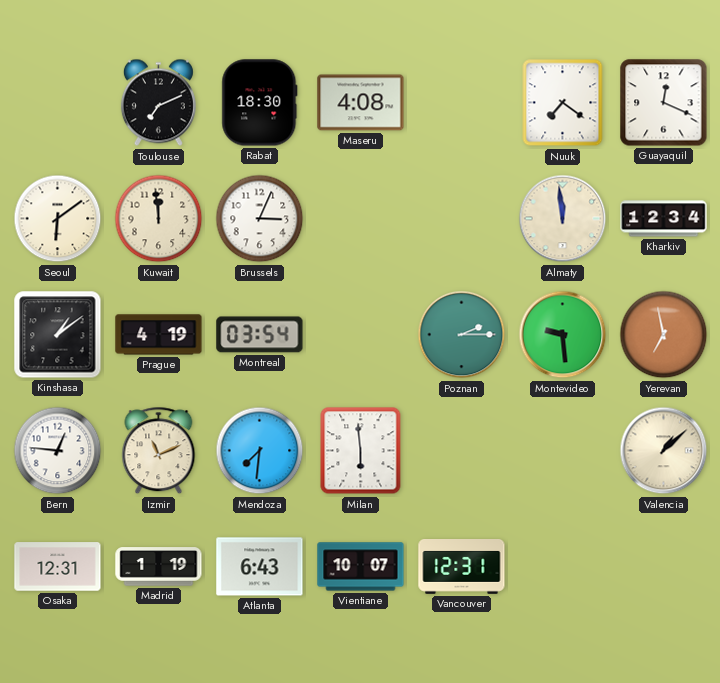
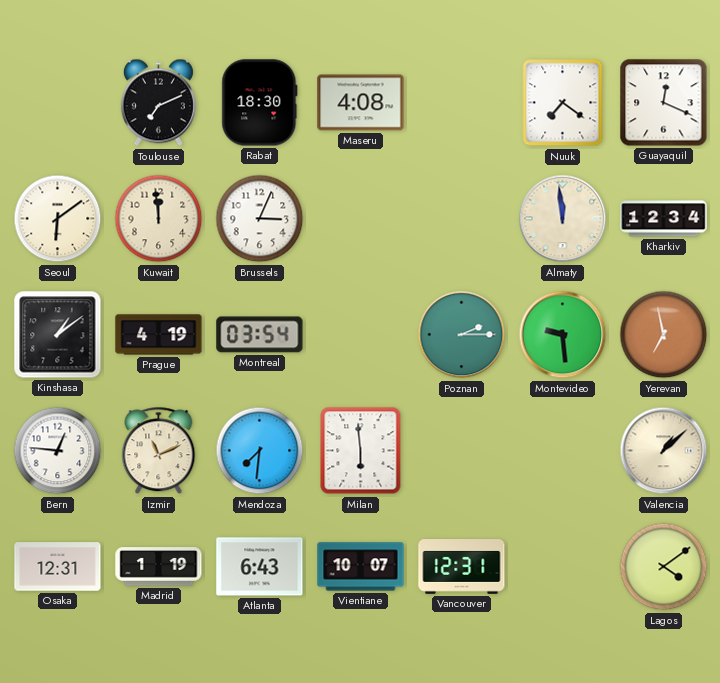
Lagos: none -> 4:09 (664, 567)
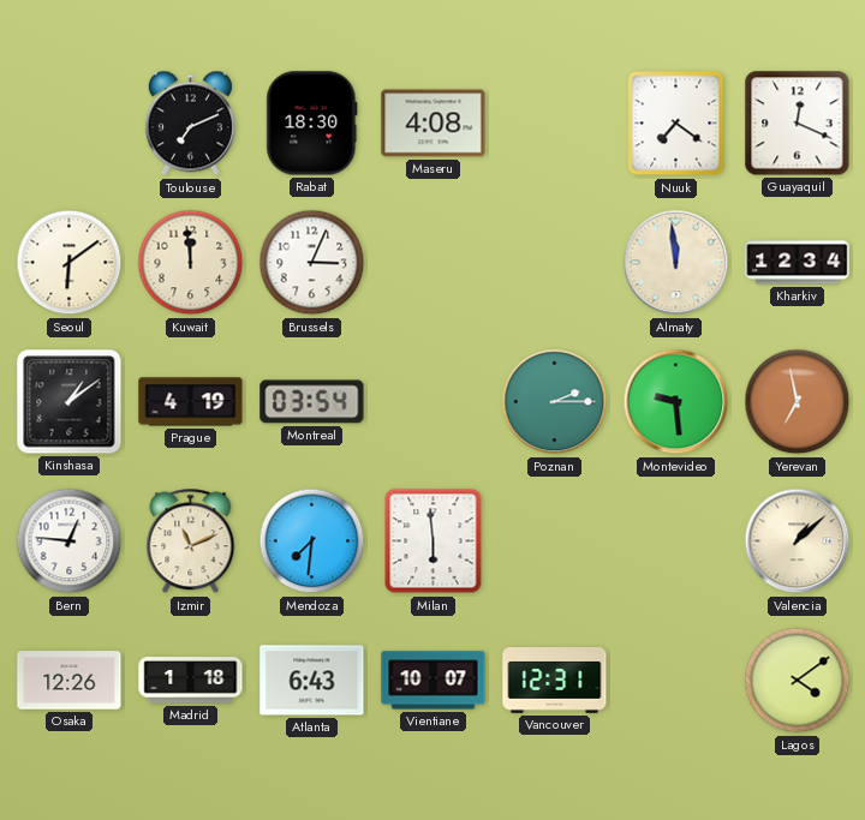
Osaka: 12:31 -> 12:26 (70, 681)
Madrid: 1:19 -> 1:18 (191, 681)
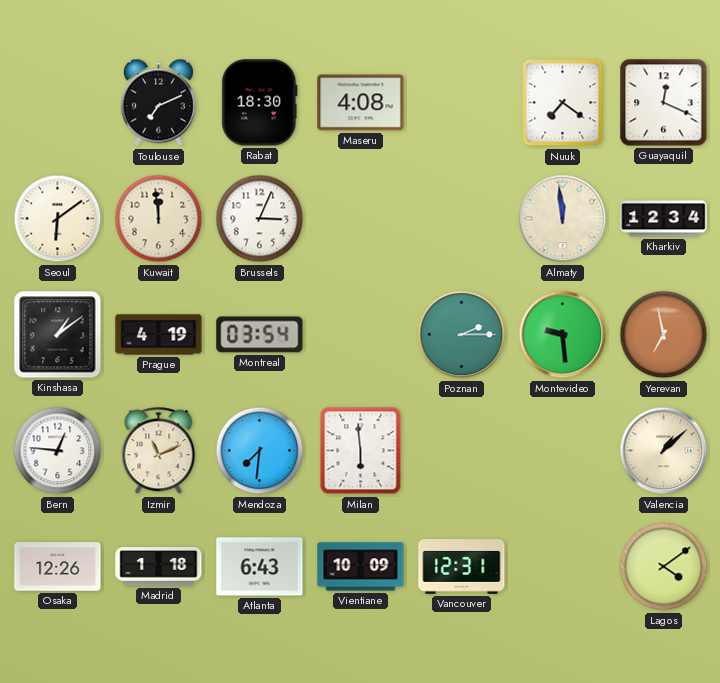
Vientiane: 10:07 -> 10:09 (361, 567)
